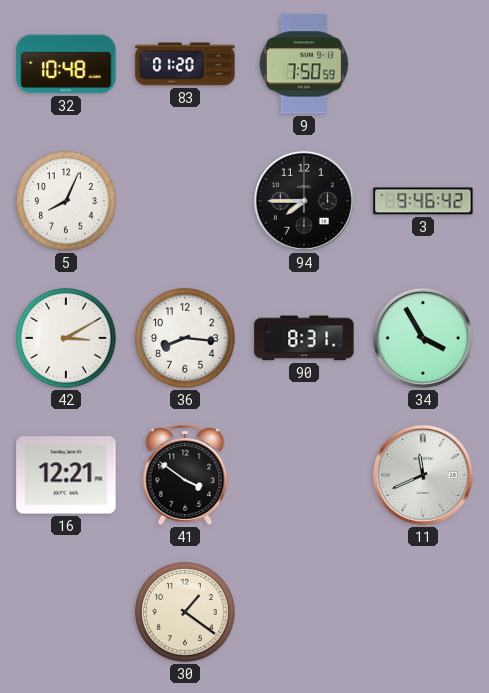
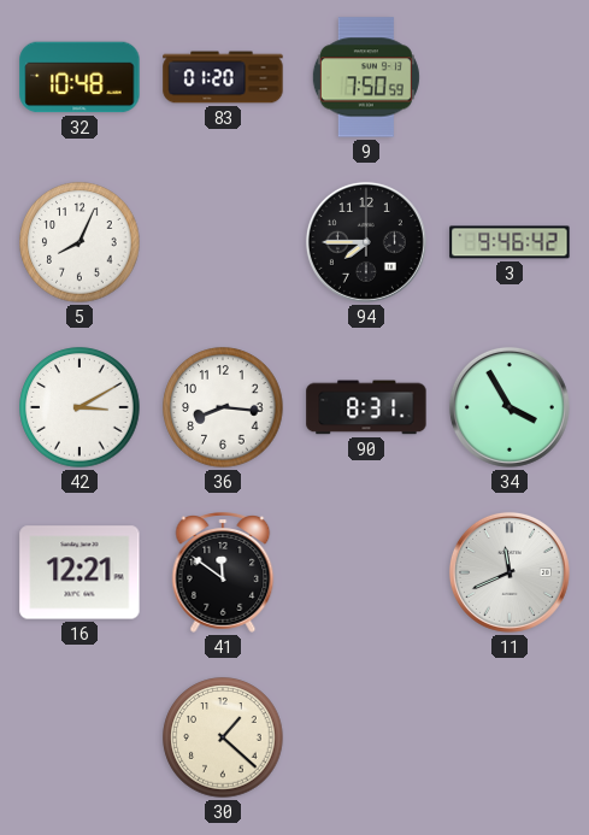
41: 3:51 -> 11:51 (223, 572)
30: 1:21 -> 1:22 (223, 737)
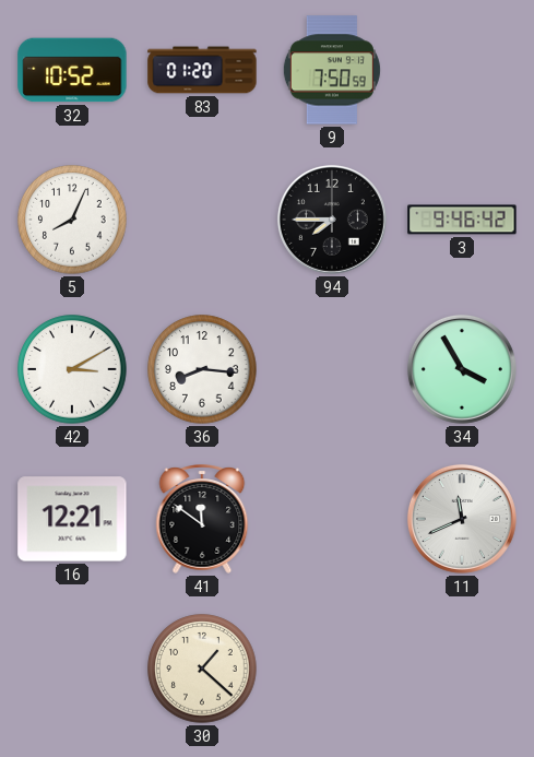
32: 10:48 -> 10:52 (72, 70)
90: 8:31 -> none (366, 407)
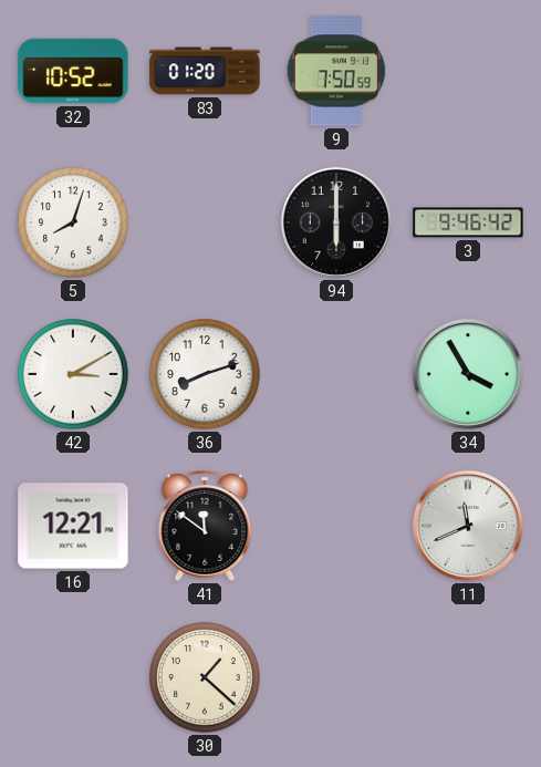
5: 8:04 -> 8:03 (73, 222)
94: 7:45 -> 6:00 (336, 222)
36: 8:16 -> 8:12 (205, 374)
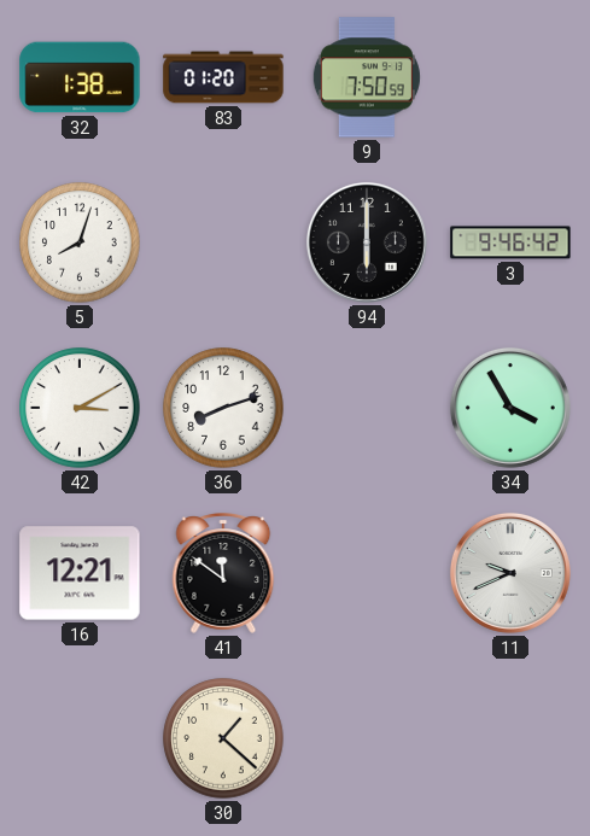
32: 10:52 -> 1:38 (80, 77)
11: 11:41 -> 9:41 (510, 573)
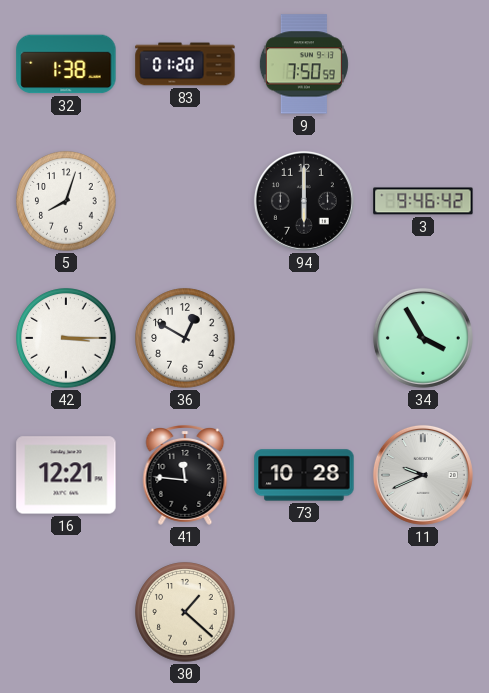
42: 3:10 -> 3:15 (66, 338)
36: 8:12 -> 12:50 (185, 338)
41: 11:51 -> 11:46 (185, 475)
73: none -> 10:28 (304, 475)
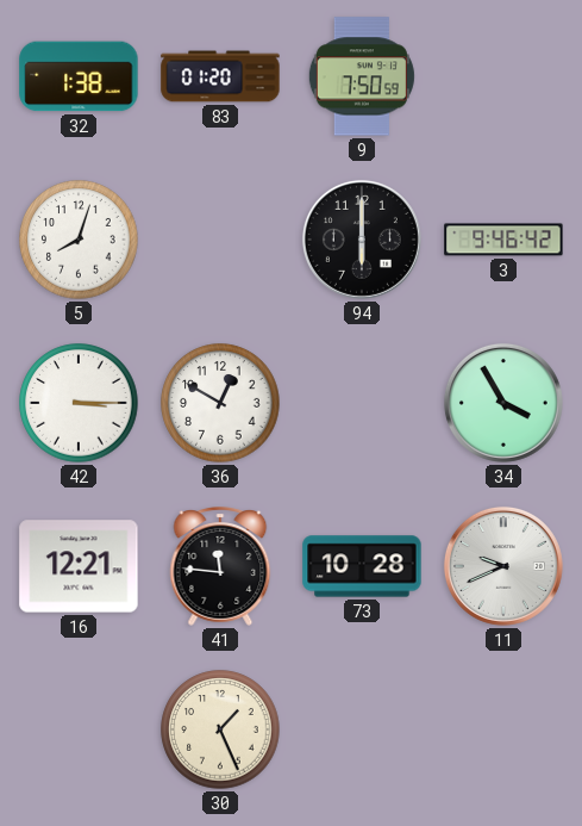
30: 1:22 -> 1:26 (220, 729)
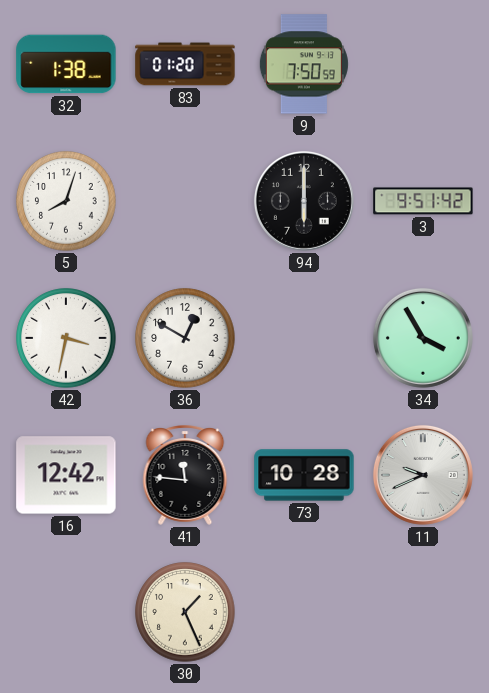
3: 9:46 -> 9:51 (423, 201)
42: 3:15 -> 3:32 (66, 338)
16: 12:21 -> 12:42 (66, 475)
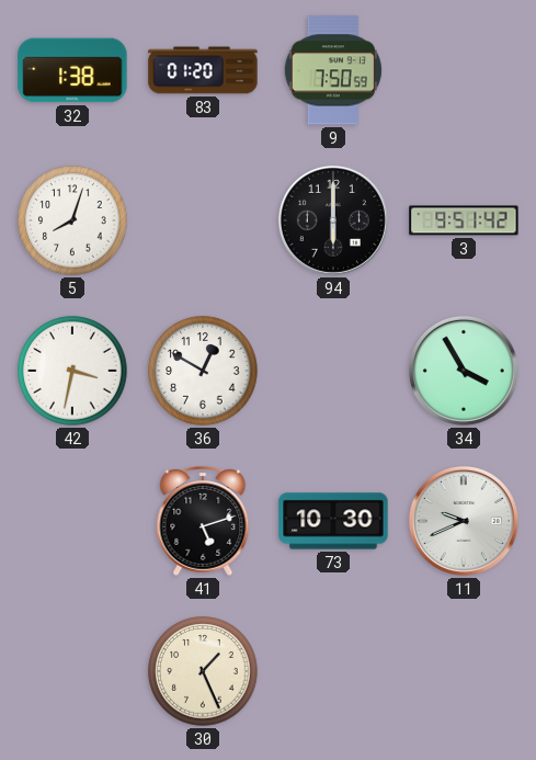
16: 12:42 -> none (66, 475)
41: 11:46 -> 5:12 (203, 521)
73: 10:28 -> 10:30 (333, 521)
